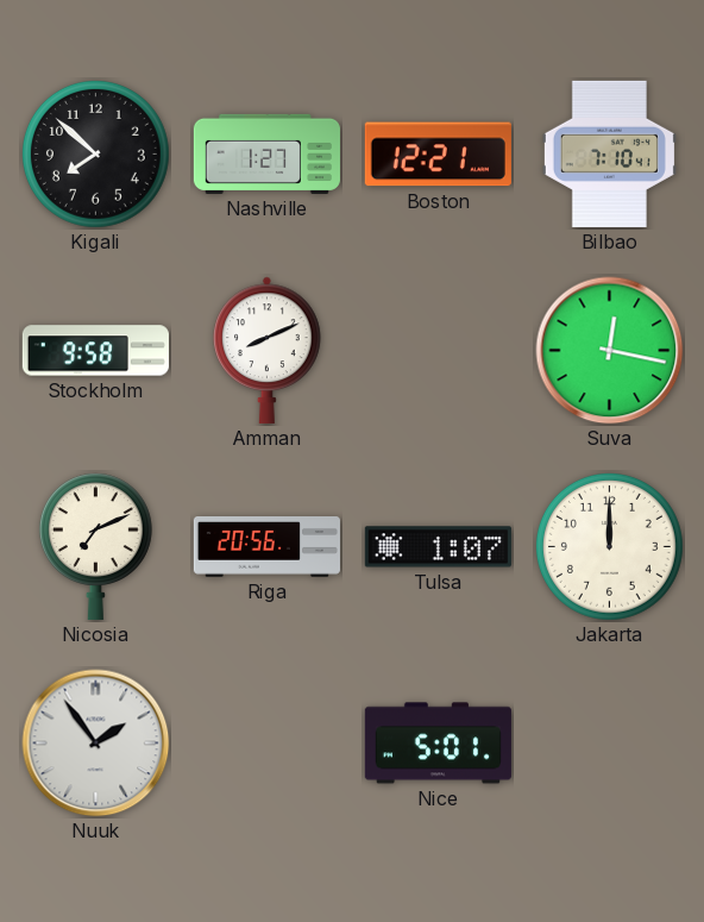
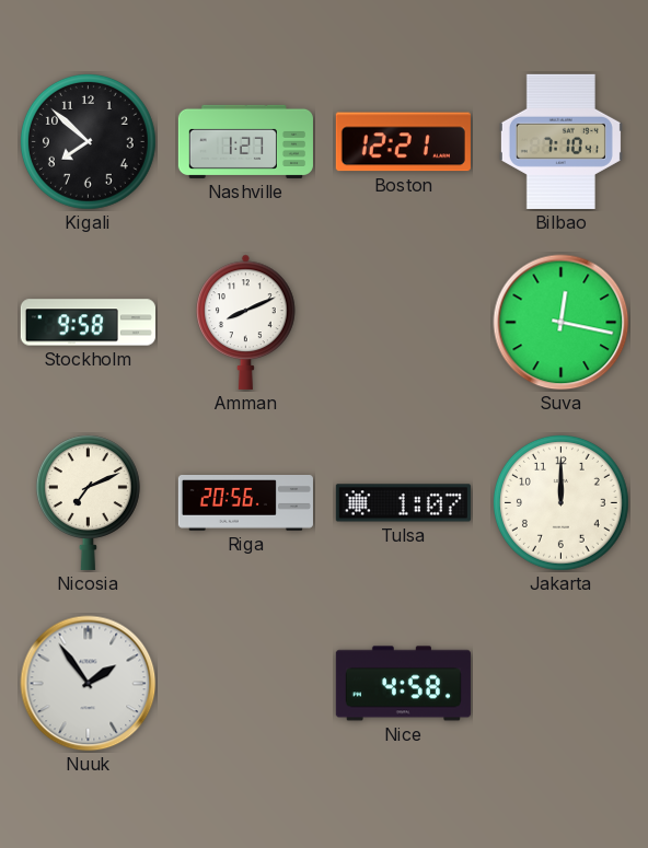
Nice: 5:01 -> 4:58 (403, 684)
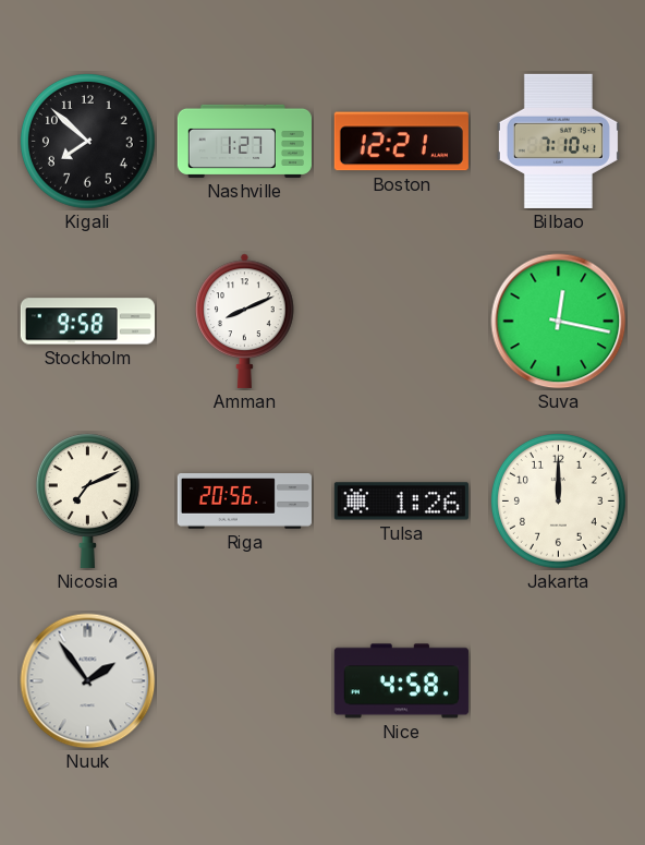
Tulsa: 1:07 -> 1:26 (401, 502)
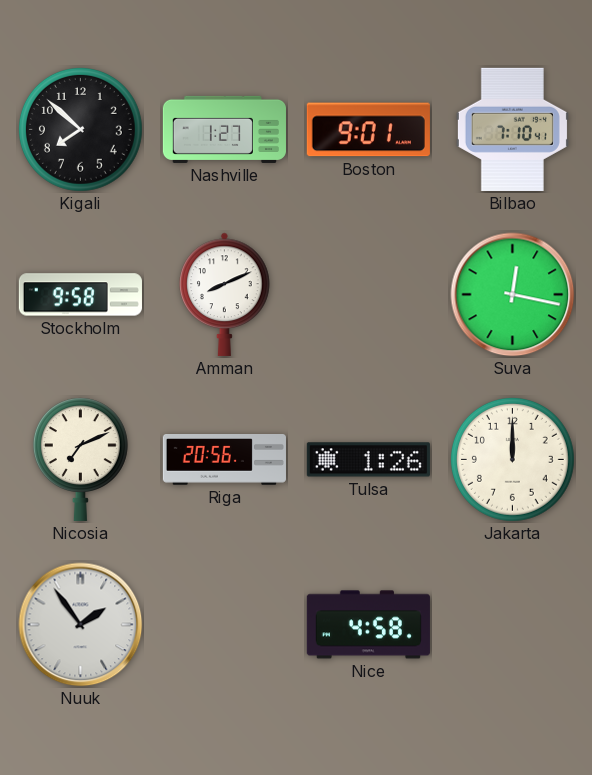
Boston: 12:21 -> 9:01 (368, 130)
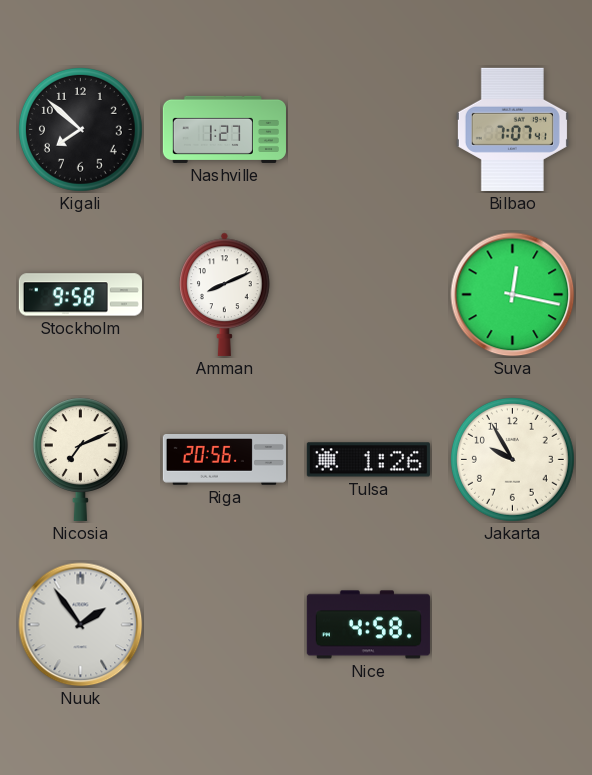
Boston: 9:01 -> none (368, 130)
Bilbao: 7:10 -> 7:07 (512, 129)
Jakarta: 12:00 -> 9:55 (512, 459)
